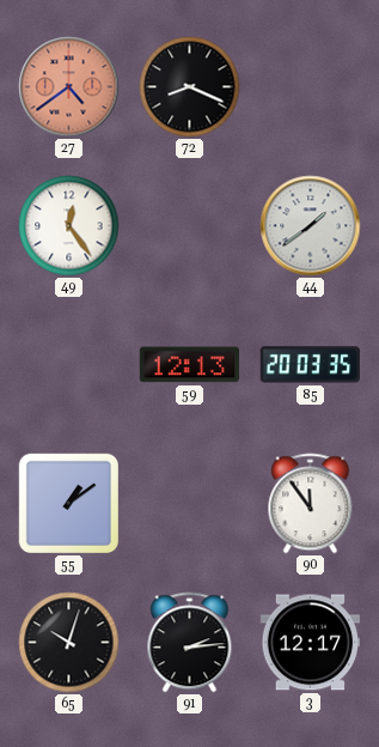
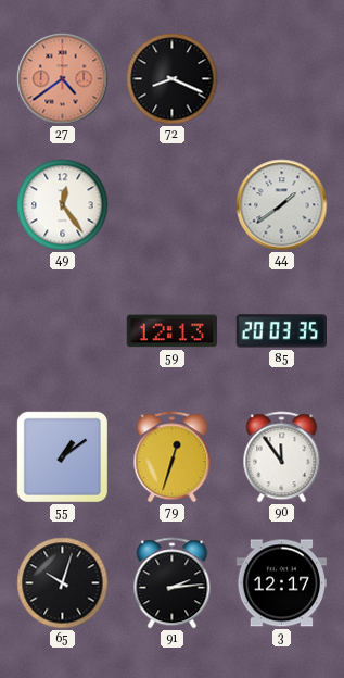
79: none -> 12:33 (173, 457)
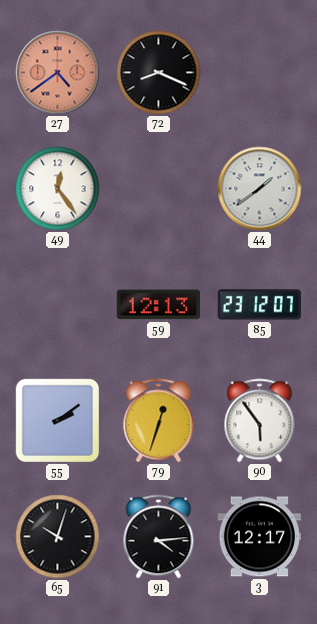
85: 20:03 -> 23:12 (259, 305)
55: 1:09 -> 2:09 (57, 420)
90: 11:54 -> 5:54 (260, 421)
91: 2:14 -> 4:14 (159, 537)
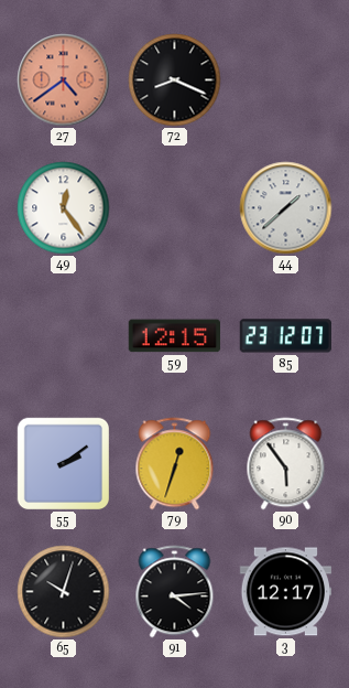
44: 1:39 -> 1:38 (286, 208)
59: 12:13 -> 12:15 (174, 336)
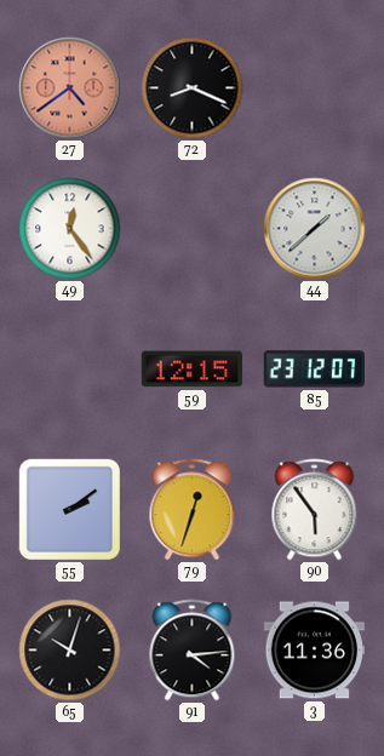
3: 12:17 -> 11:36 (314, 651)
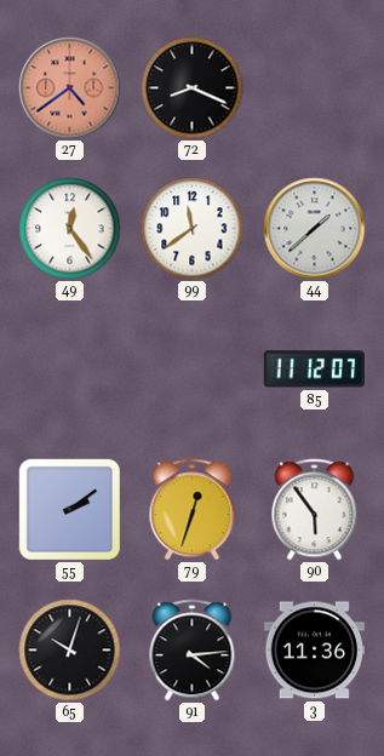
99: none -> 11:39 (193, 229)
59: 12:15 -> none (191, 370)
85: 23:12 -> 11:12 (314, 370)
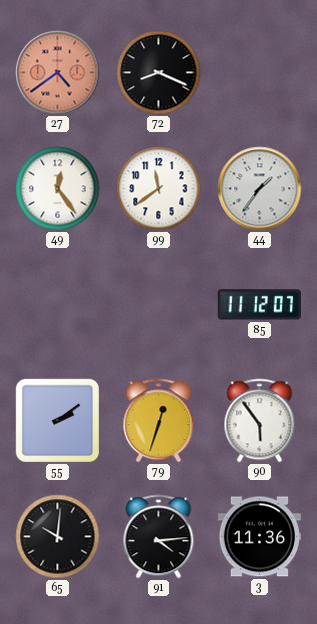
44: 1:38 -> 1:36 (260, 189)
65: 10:03 -> 10:01 (58, 537)
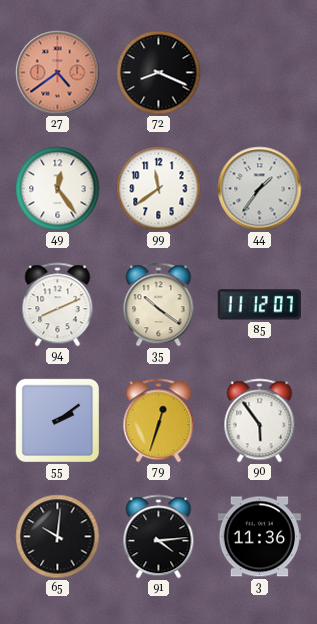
94: none -> 8:11 (58, 305)
35: none -> 10:21 (159, 305)
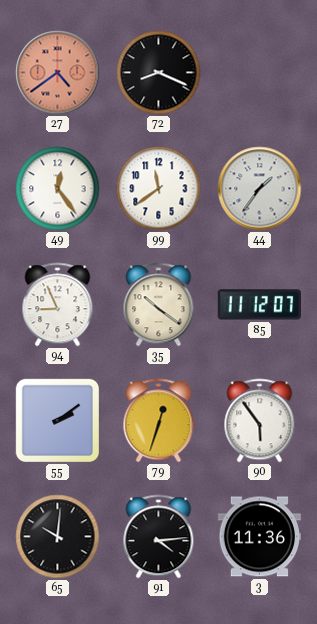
94: 8:11 -> 8:56 (58, 305)
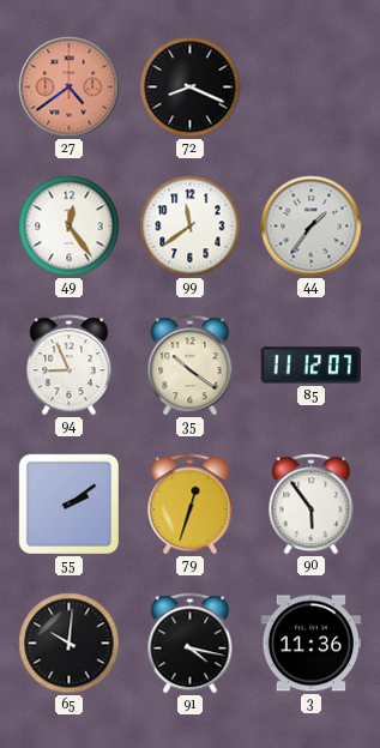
91: 4:14 -> 4:17 (191, 644)
